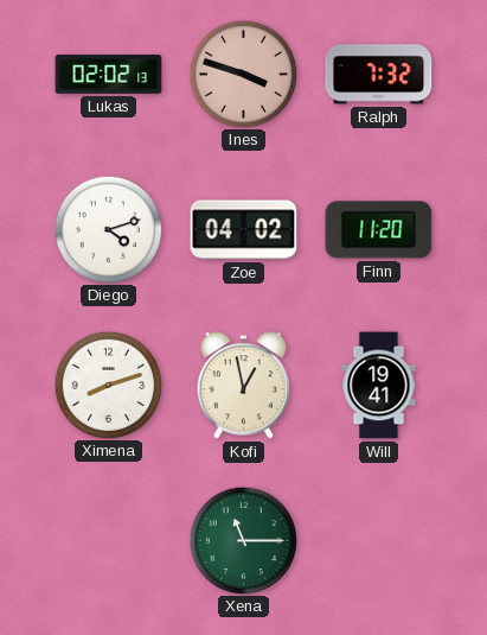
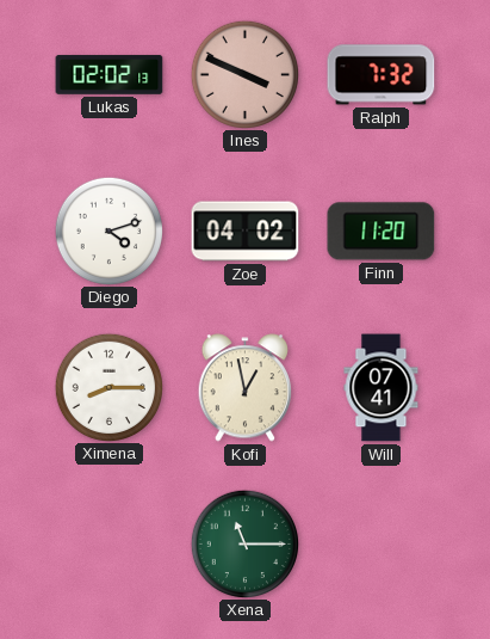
Ines: 3:48 -> 3:49 (244, 74)
Ximena: 8:12 -> 8:15 (108, 387)
Will: 19:41 -> 07:41 (382, 388)
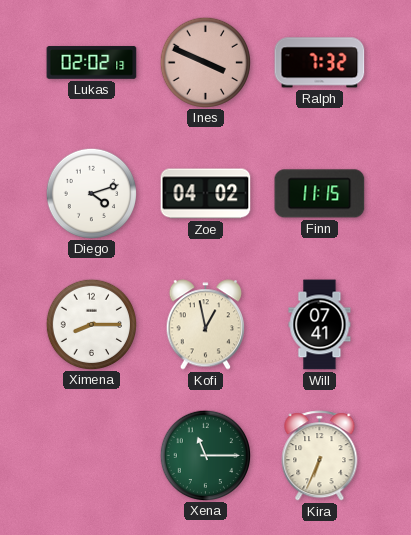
Finn: 11:20 -> 11:15 (320, 194)
Kira: none -> 6:34 (320, 456)
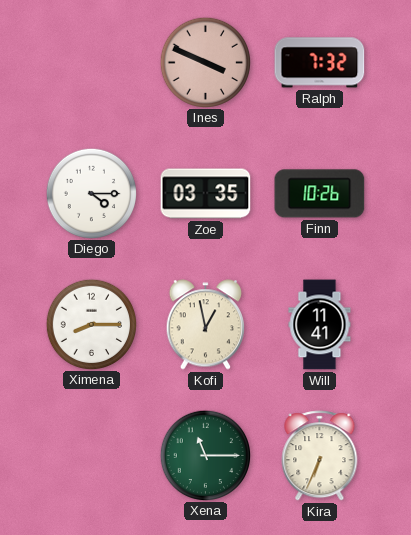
Lukas: 02:02 -> none (92, 63)
Diego: 4:12 -> 4:15 (91, 193)
Zoe: 04:02 -> 03:35 (206, 194)
Finn: 11:15 -> 10:26 (320, 194)
Will: 07:41 -> 11:41 (320, 325)
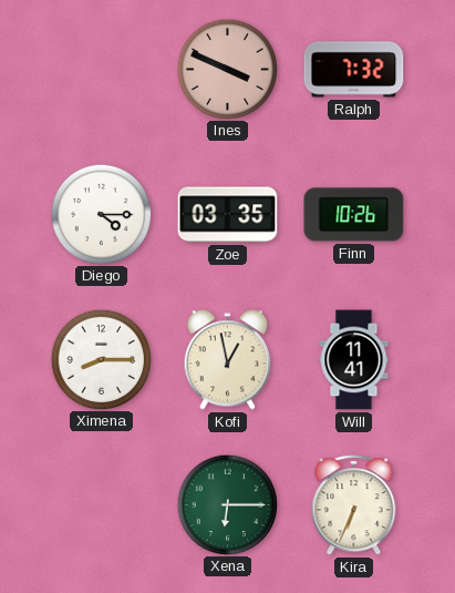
Xena: 11:15 -> 6:15 (227, 504)
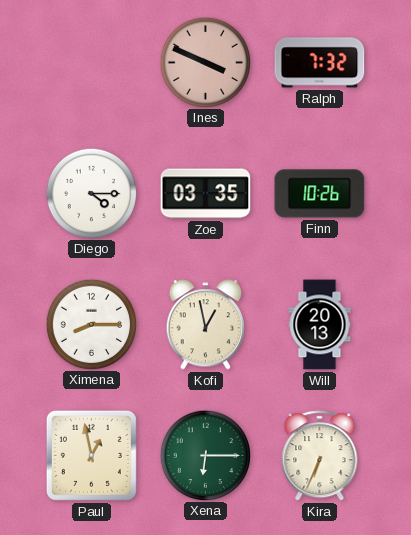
Will: 11:41 -> 20:13 (320, 325)
Paul: none -> 12:58 (91, 455)
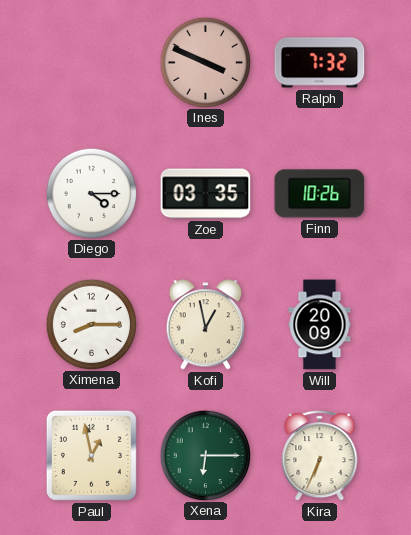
Will: 20:13 -> 20:09 (320, 325)
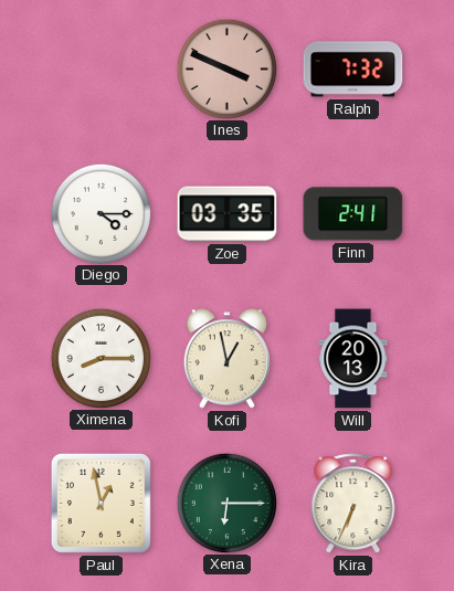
Finn: 10:26 -> 2:41 (353, 214)
Will: 20:09 -> 20:13 (353, 359)
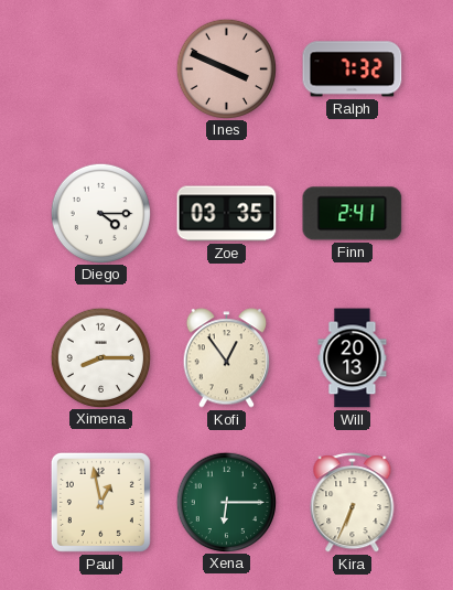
Kofi: 12:58 -> 12:54 (227, 358)
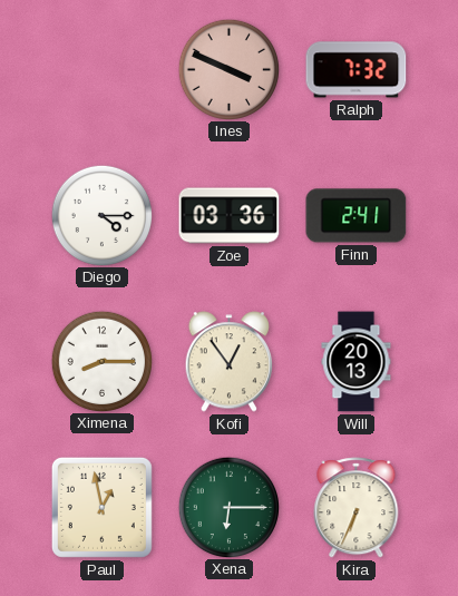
Zoe: 03:35 -> 03:36 (230, 216)
